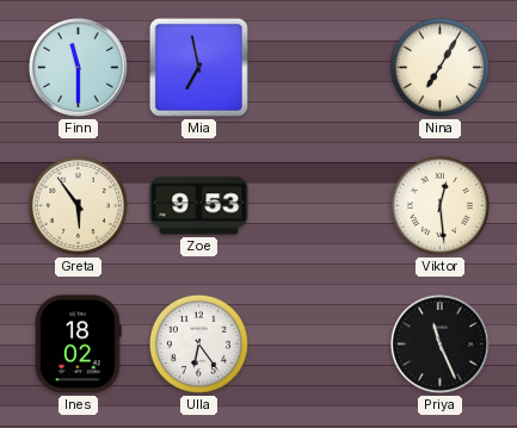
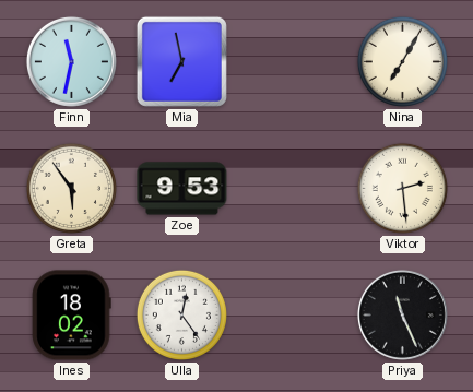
Finn: 11:30 -> 11:32 (71, 61)
Viktor: 12:29 -> 2:29 (402, 188)
Ulla: 6:24 -> 12:24 (181, 314)
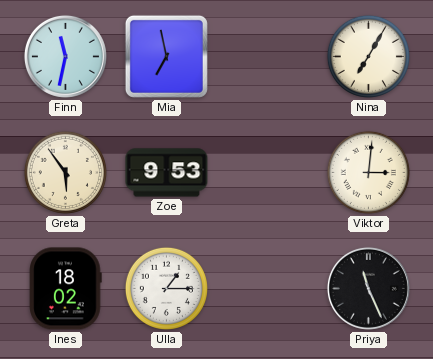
Viktor: 2:29 -> 3:01 (368, 172)
Ulla: 12:24 -> 1:15 (166, 288)
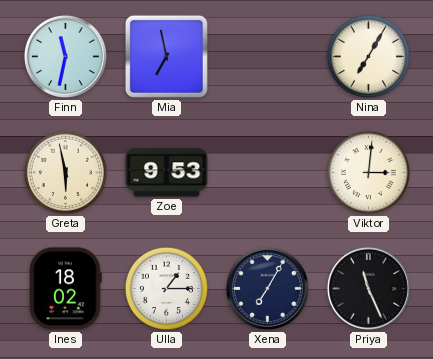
Greta: 5:54 -> 5:58 (65, 172)
Xena: none -> 7:05 (267, 288)
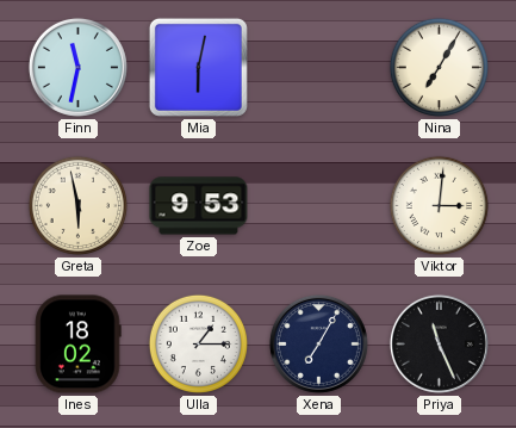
Mia: 6:58 -> 6:02 (198, 67)
